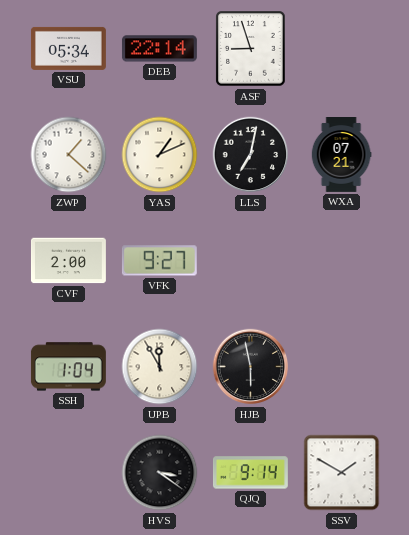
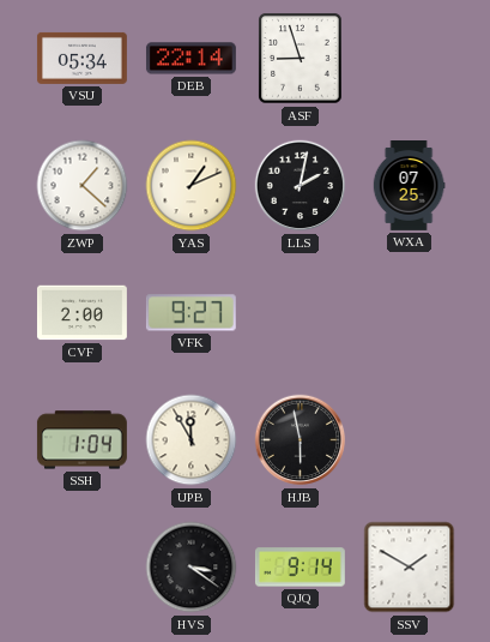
LLS: 7:02 -> 2:02 (301, 186)
WXA: 07:21 -> 07:25 (409, 186)
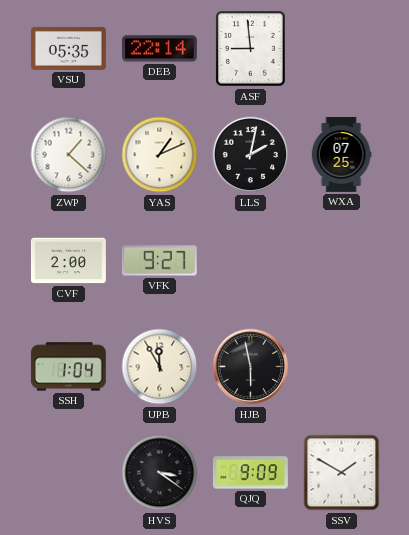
VSU: 05:34 -> 05:35 (68, 48)
ASF: 8:57 -> 8:59 (251, 49)
QJQ: 9:14 -> 9:09 (250, 473)
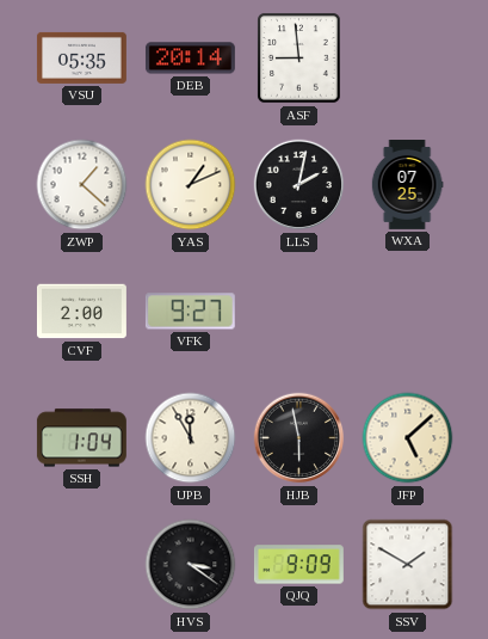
DEB: 22:14 -> 20:14 (190, 59)
JFP: none -> 5:08 (408, 438)
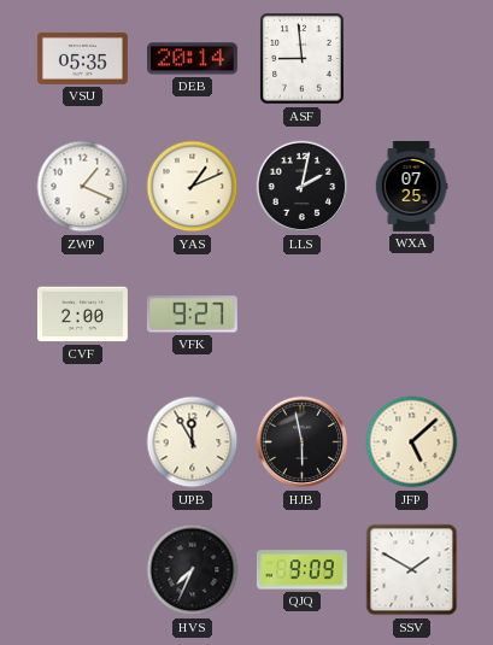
ZWP: 1:22 -> 1:19 (83, 187)
SSH: 1:04 -> none (81, 438)
HVS: 3:21 -> 7:34 (193, 570)
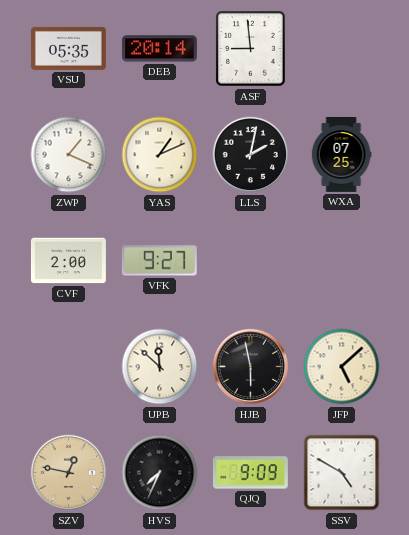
UPB: 11:55 -> 11:52 (160, 367)
SZV: none -> 12:47 (69, 473)
SSV: 1:50 -> 4:50 (342, 473)
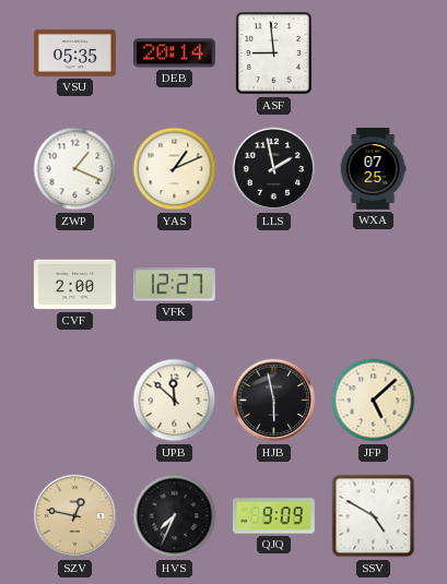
LLS: 2:02 -> 1:58 (274, 169)
VFK: 9:27 -> 12:27 (174, 285)
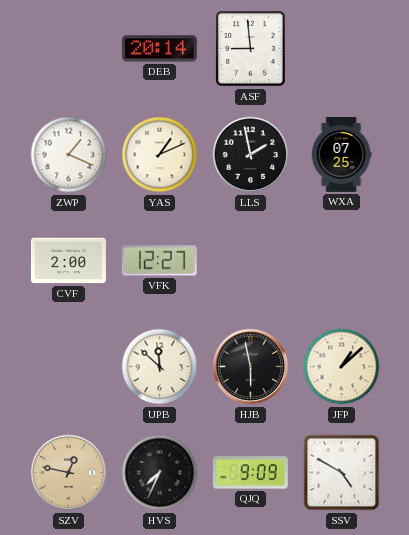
VSU: 05:35 -> none (74, 52)
JFP: 5:08 -> 1:08 (342, 367)
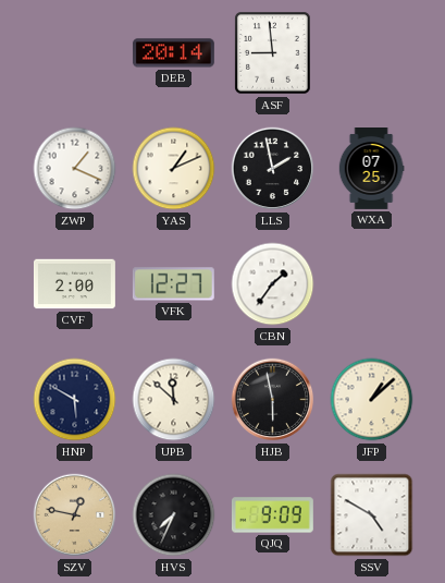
CBN: none -> 1:36 (273, 284)
HNP: none -> 5:50 (75, 400)
